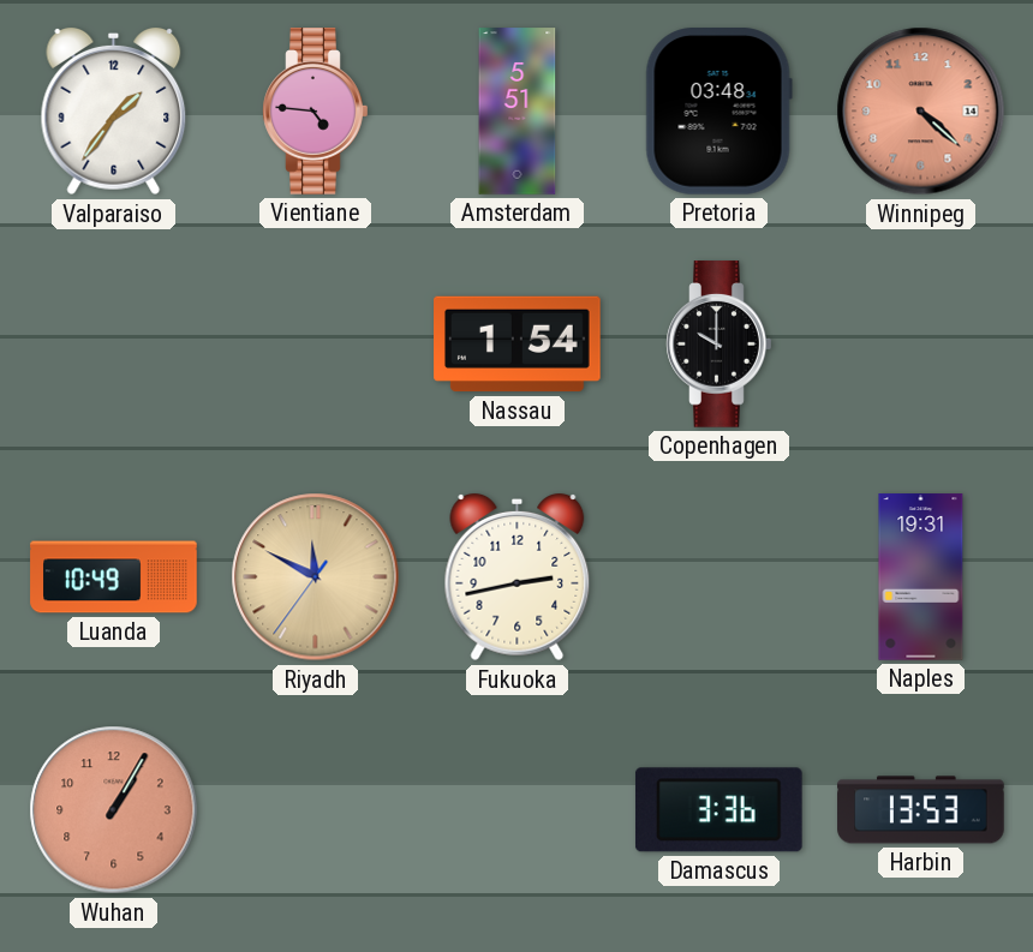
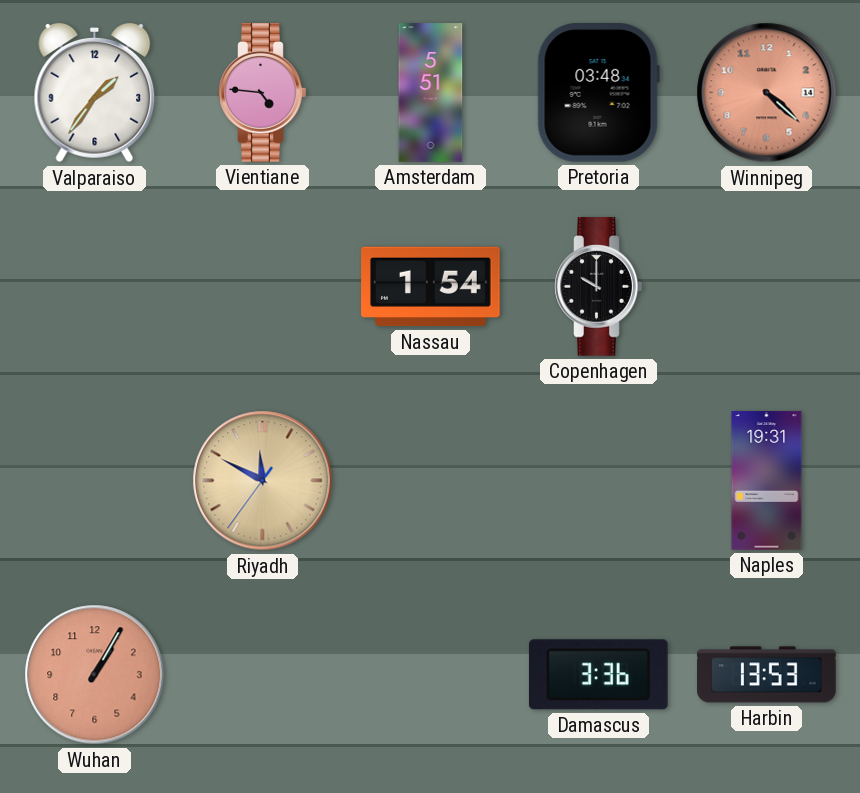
Luanda: 10:49 -> none (114, 577)
Fukuoka: 2:43 -> none (518, 577)
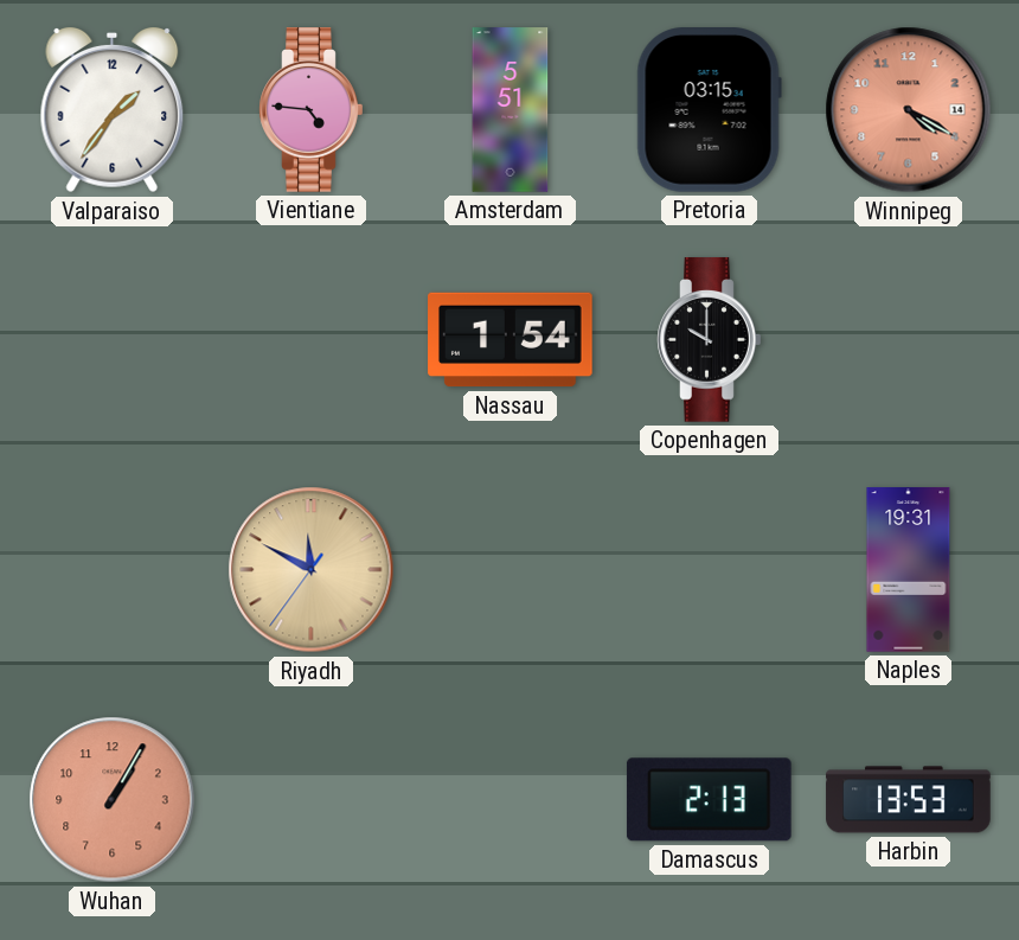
Pretoria: 03:48 -> 03:15 (709, 110)
Winnipeg: 4:22 -> 4:20 (909, 110)
Damascus: 3:36 -> 2:13 (709, 800)
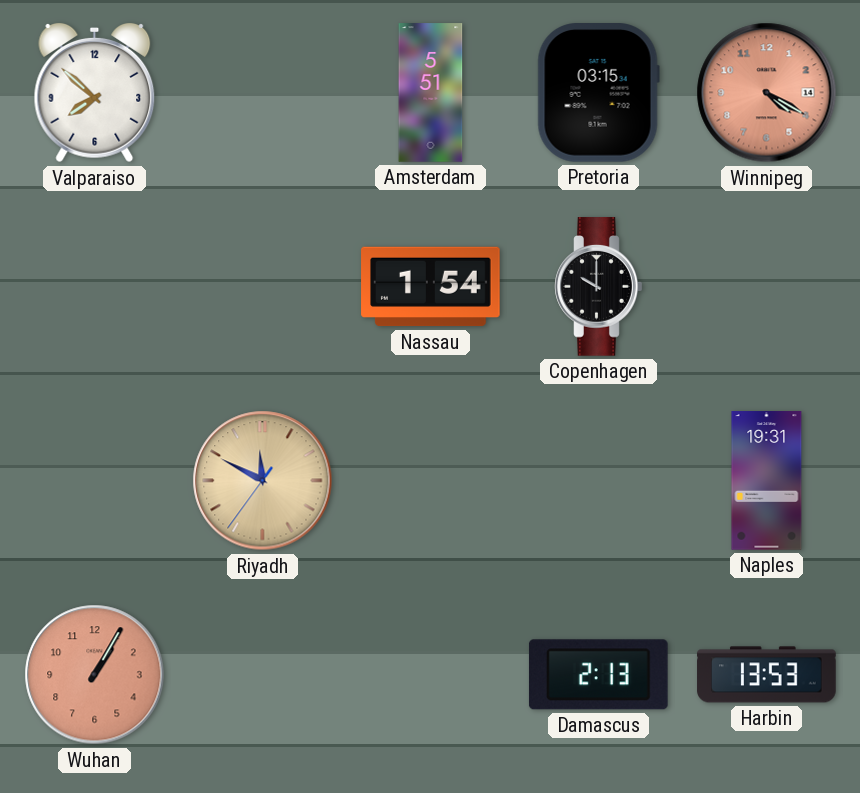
Valparaiso: 1:36 -> 7:52 (95, 93)
Vientiane: 4:46 -> none (312, 110)
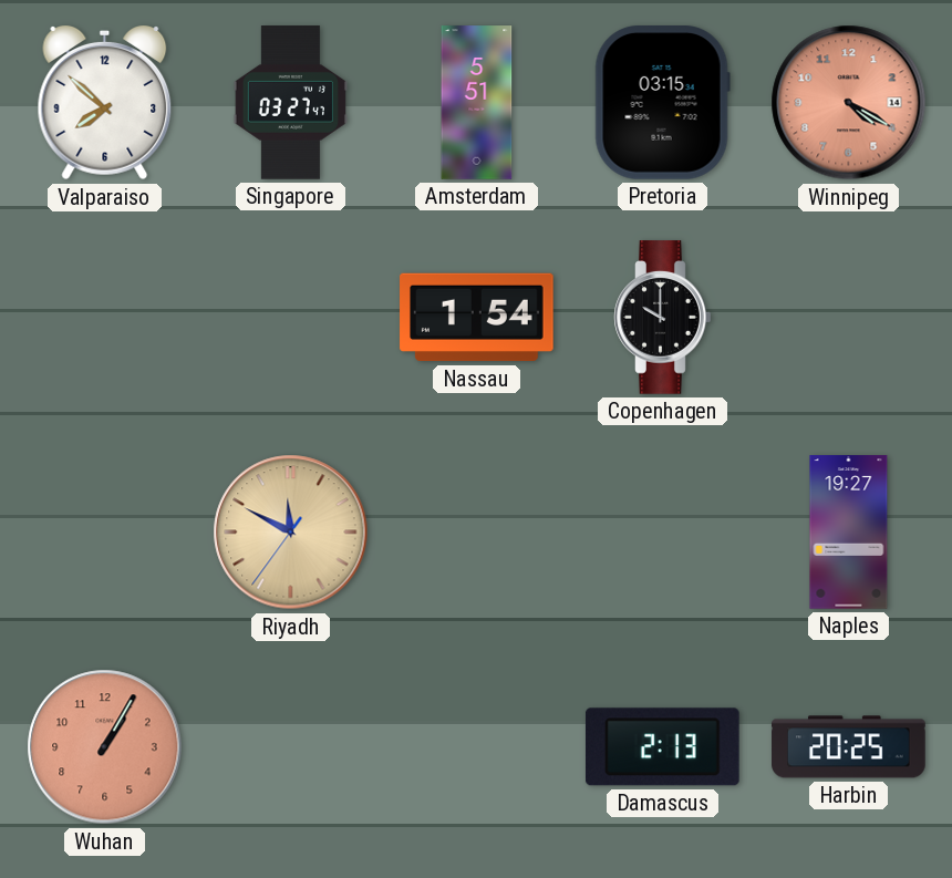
Singapore: none -> 03:27 (290, 103)
Naples: 19:31 -> 19:27 (849, 533)
Harbin: 13:53 -> 20:25 (849, 747)
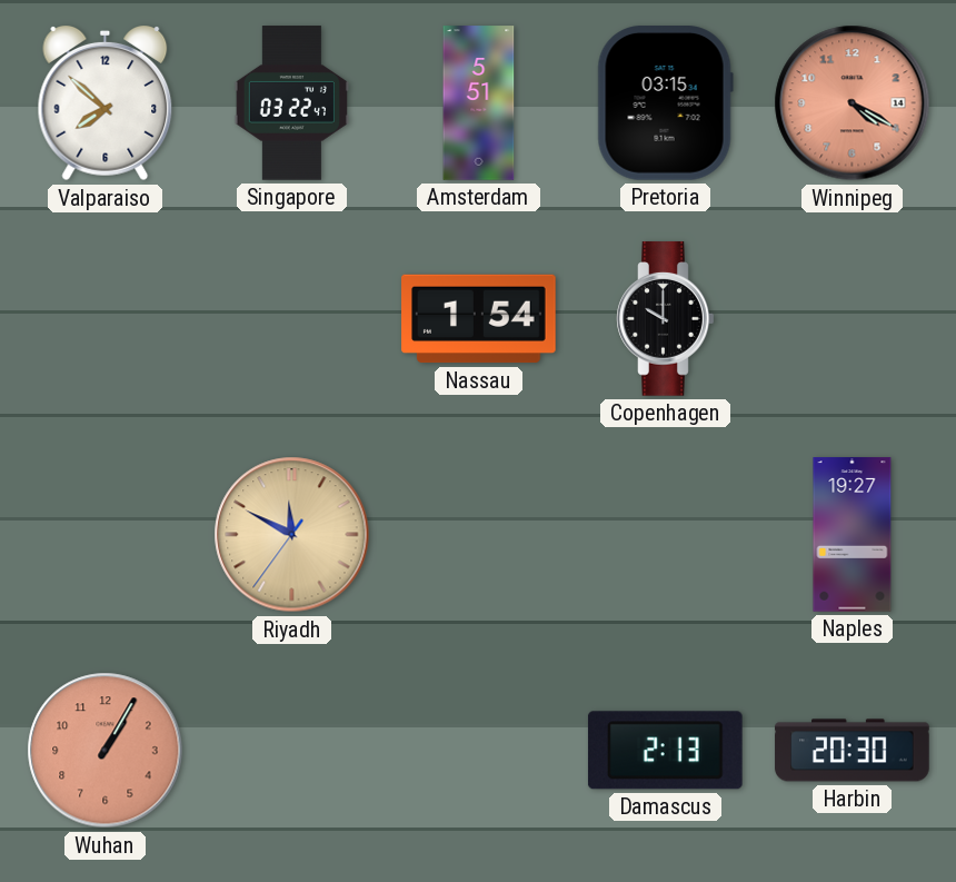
Singapore: 03:27 -> 03:22 (291, 103)
Harbin: 20:25 -> 20:30 (853, 751)
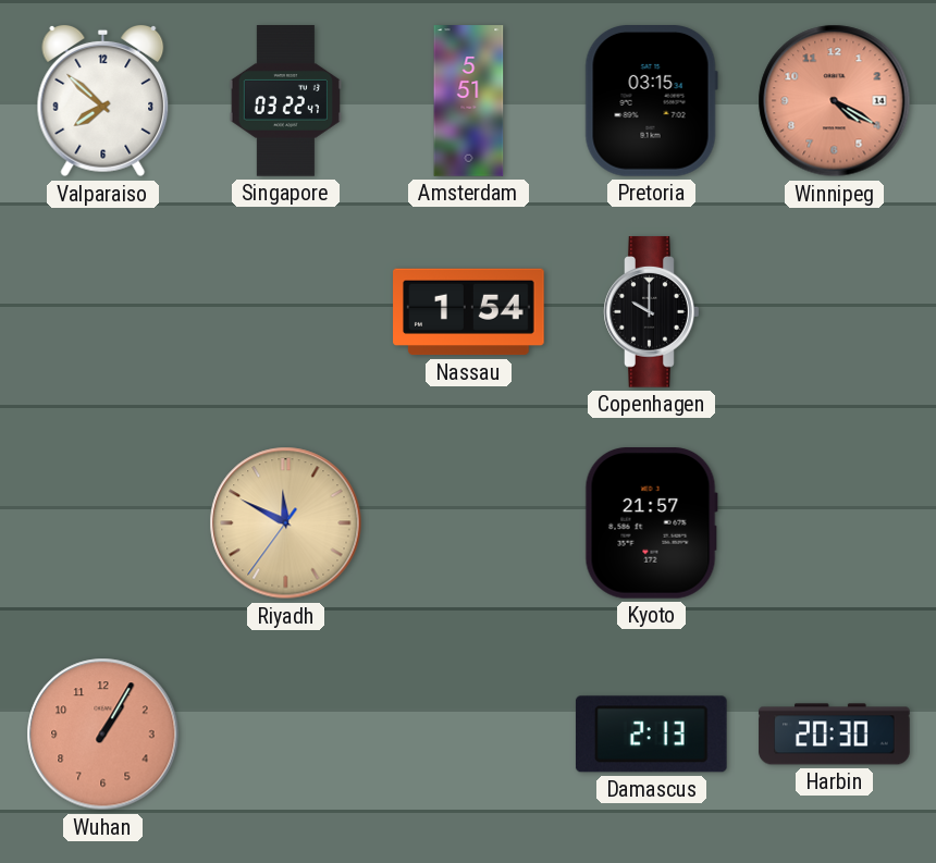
Kyoto: none -> 21:57 (651, 523)
Naples: 19:27 -> none (853, 535)
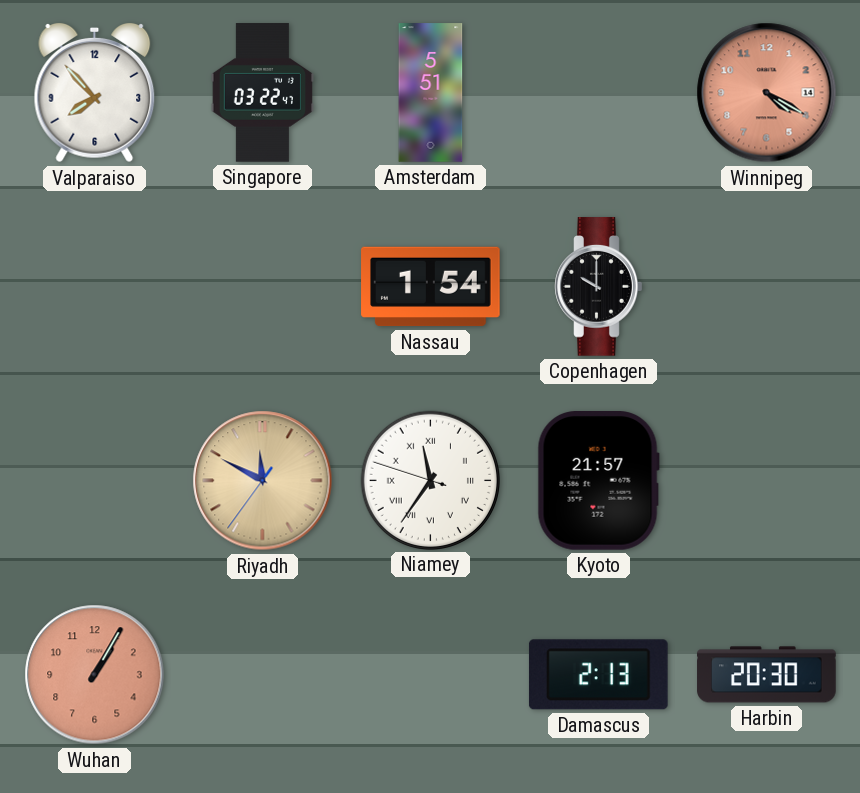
Valparaiso: 7:52 -> 7:53 (95, 93)
Pretoria: 03:15 -> none (651, 101)
Niamey: none -> 11:35 (430, 480)
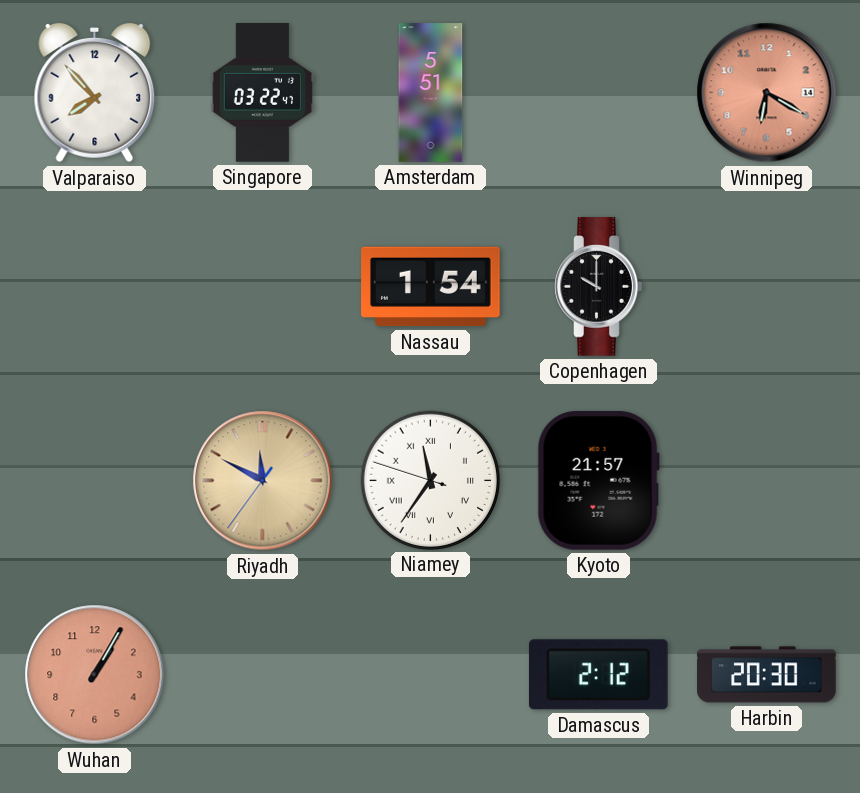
Winnipeg: 4:20 -> 6:20 (767, 93)
Damascus: 2:13 -> 2:12 (598, 675)
